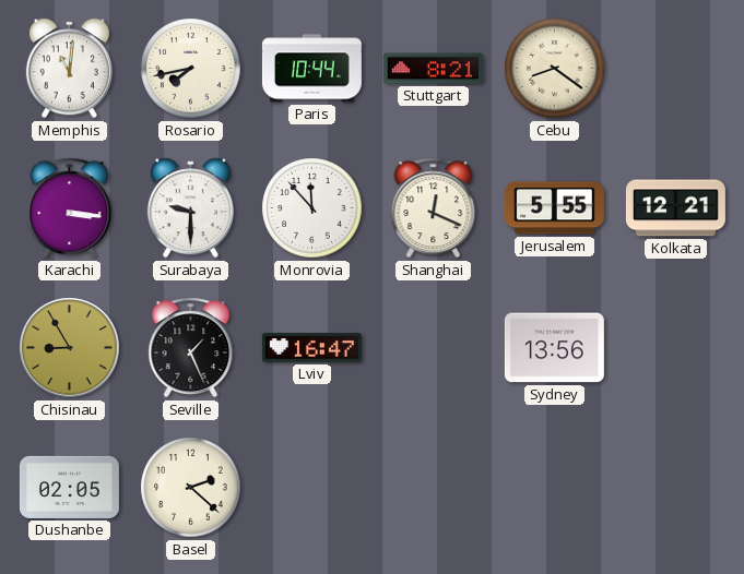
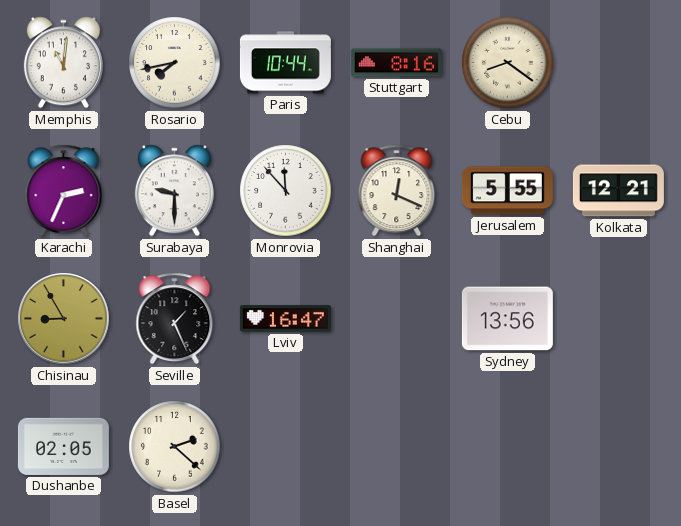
Stuttgart: 8:21 -> 8:16 (396, 63)
Karachi: 3:16 -> 2:34 (64, 191)
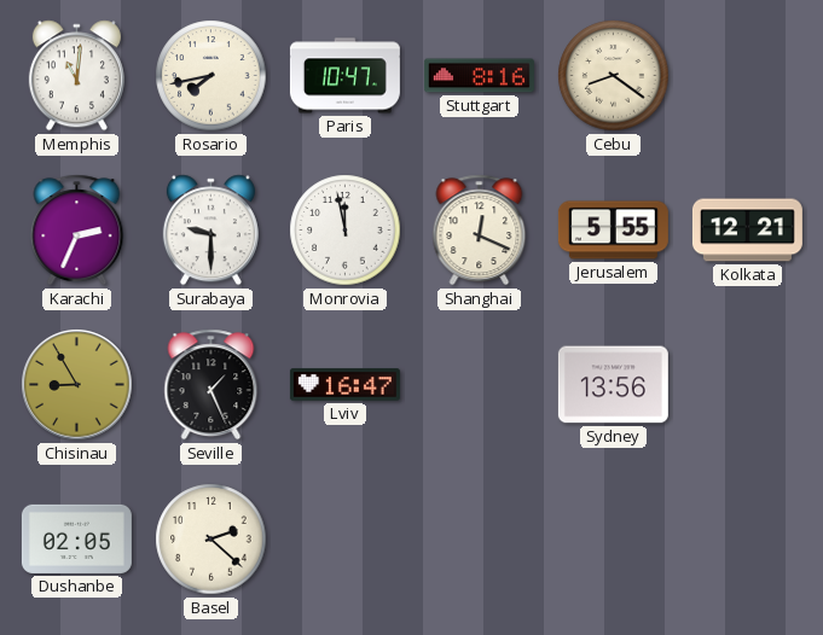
Paris: 10:44 -> 10:47 (344, 76)
Monrovia: 11:53 -> 11:58 (346, 231)
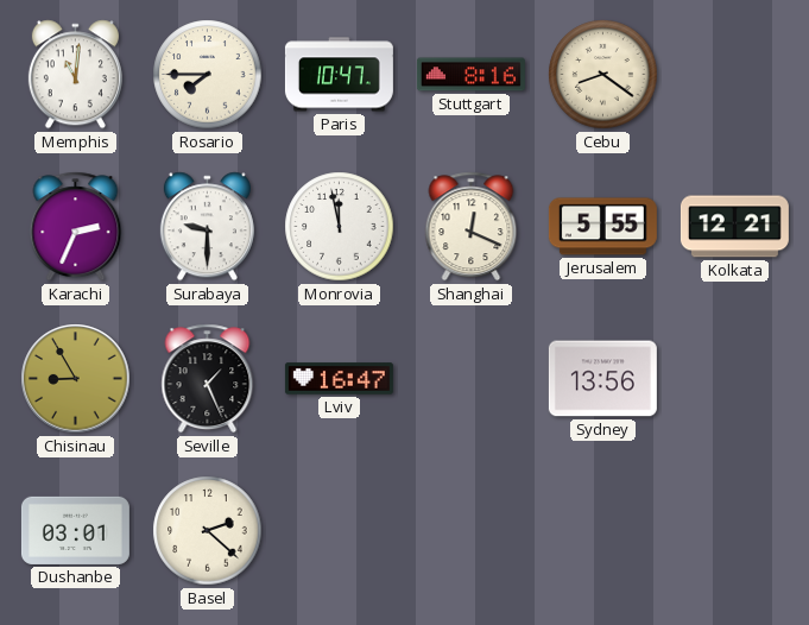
Rosario: 7:43 -> 7:45 (208, 75)
Dushanbe: 02:05 -> 03:01 (75, 530)
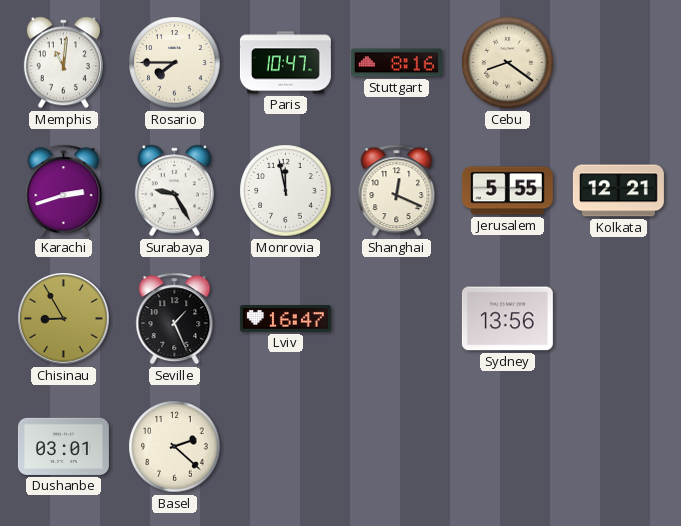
Karachi: 2:34 -> 2:42 (64, 191)
Surabaya: 9:30 -> 9:25 (174, 191)
